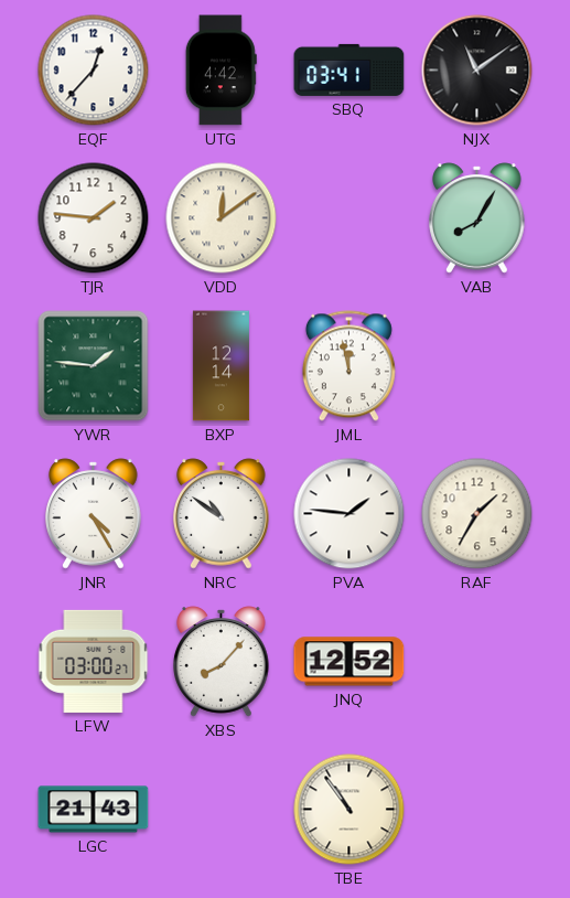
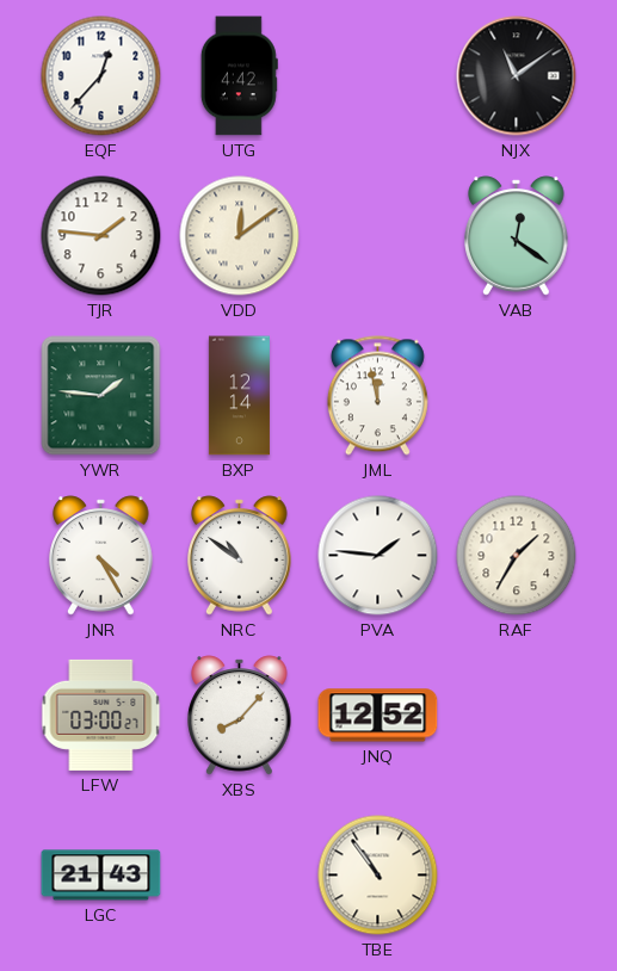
SBQ: 03:41 -> none (349, 70)
VAB: 8:05 -> 12:21 (517, 236)
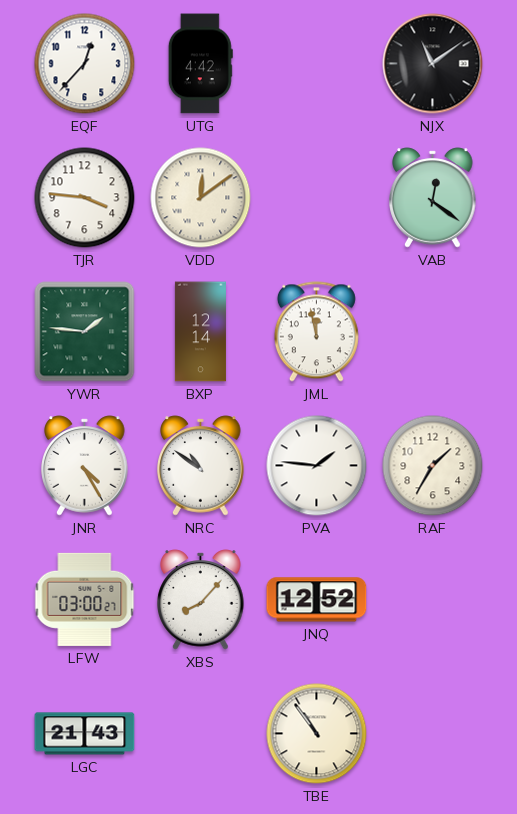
TJR: 1:46 -> 3:46 (85, 198)
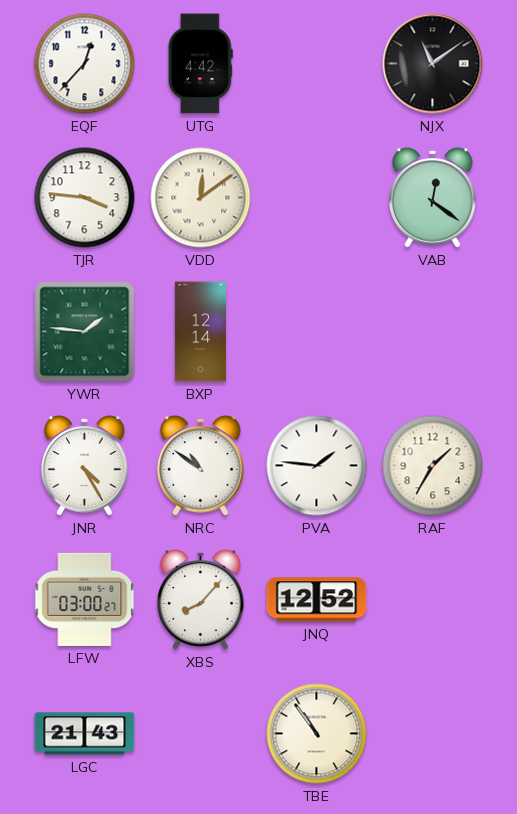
JML: 11:58 -> none (316, 332)
